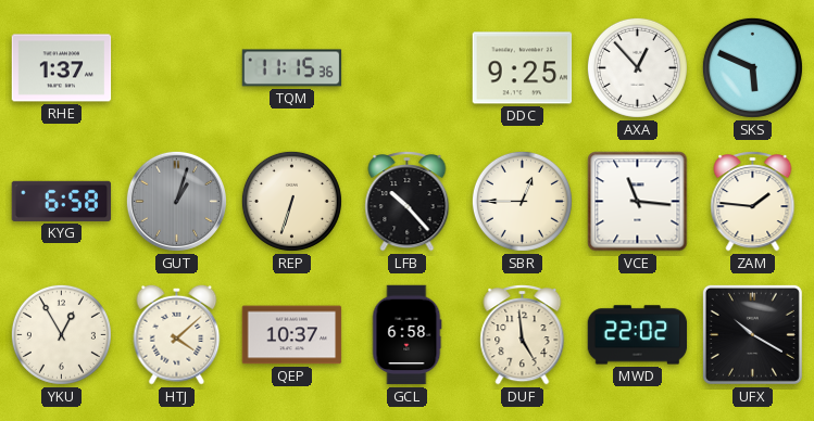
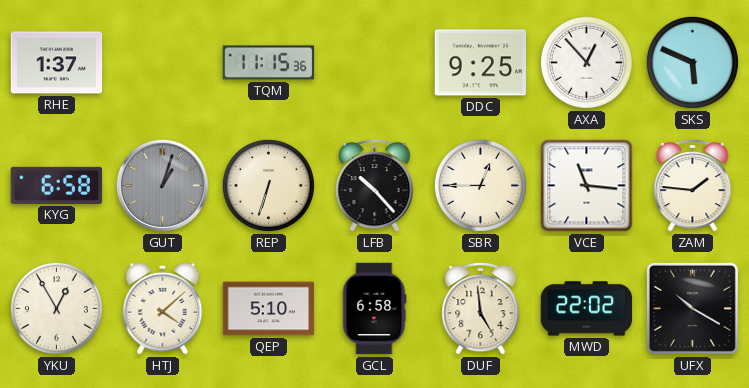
QEP: 10:37 -> 5:10 (269, 309)
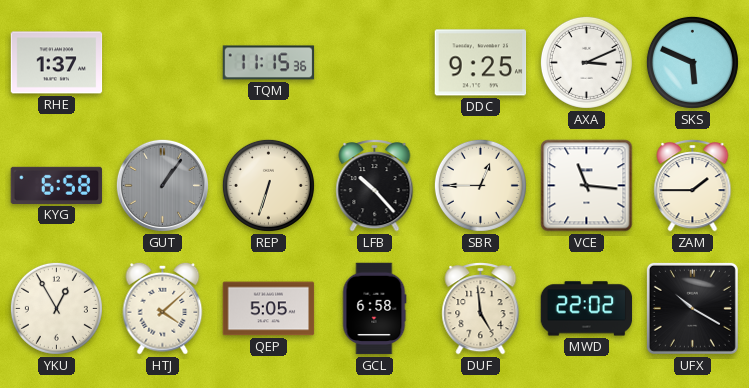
AXA: 12:53 -> 3:11 (586, 62)
GUT: 1:03 -> 1:06 (162, 185)
ZAM: 1:46 -> 1:45 (693, 186)
QEP: 5:10 -> 5:05 (269, 309)
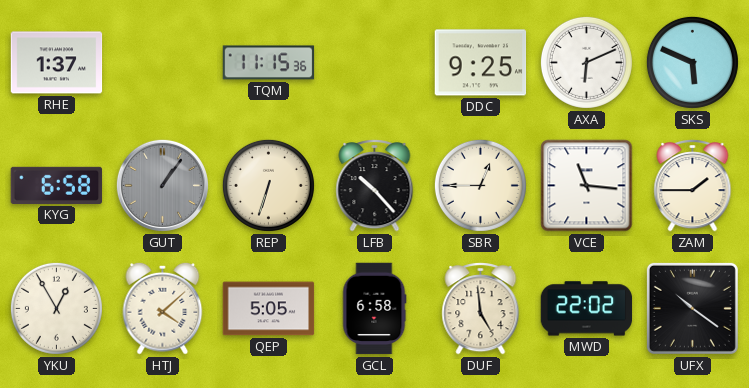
AXA: 3:11 -> 6:11 (586, 62)
UFX: 10:20 -> 10:21 (692, 308)
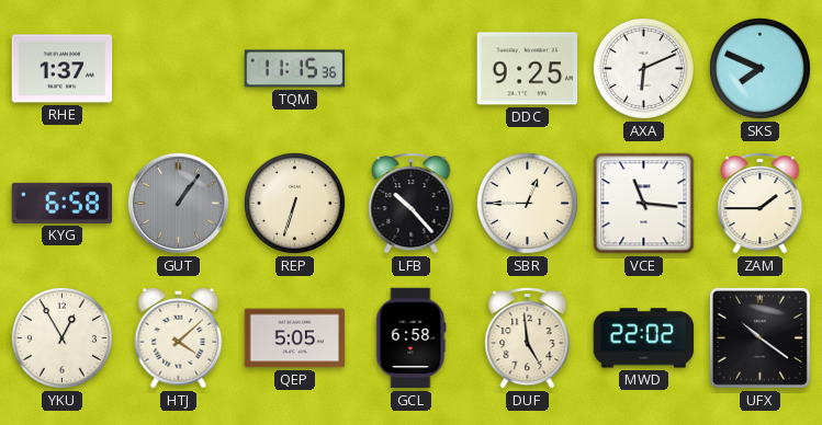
SKS: 5:49 -> 7:49 (759, 68)
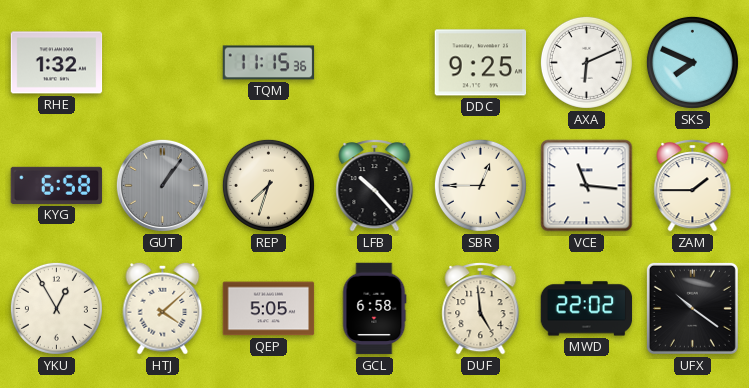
RHE: 1:37 -> 1:32 (57, 63)
REP: 6:33 -> 7:33 (268, 185)
